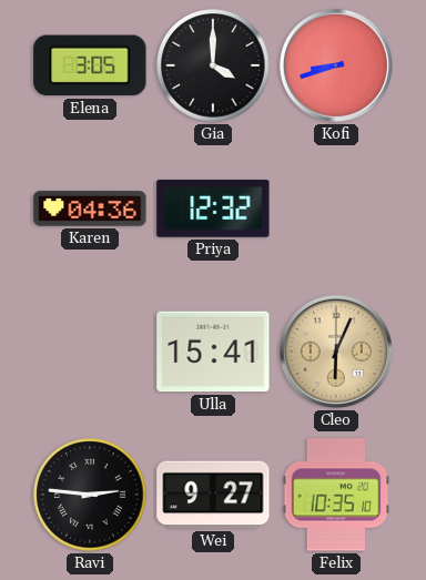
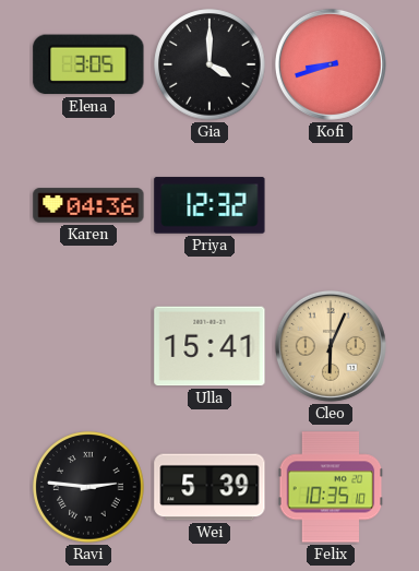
Wei: 9:27 -> 5:39 (209, 487)
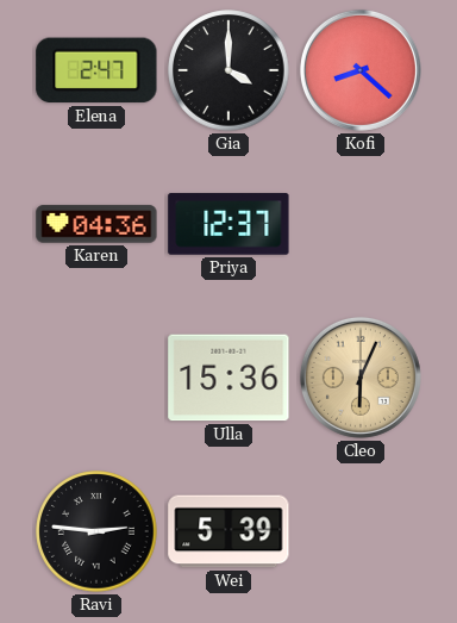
Elena: 3:05 -> 2:47 (96, 70)
Kofi: 8:42 -> 8:22 (361, 70)
Priya: 12:32 -> 12:37 (228, 224)
Ulla: 15:41 -> 15:36 (228, 378)
Felix: 10:35 -> none (331, 487)
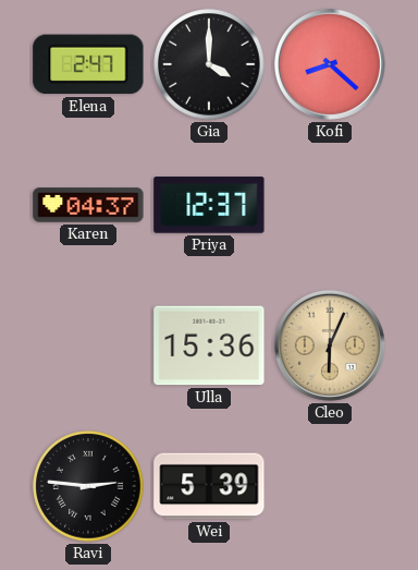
Karen: 04:36 -> 04:37 (88, 205)
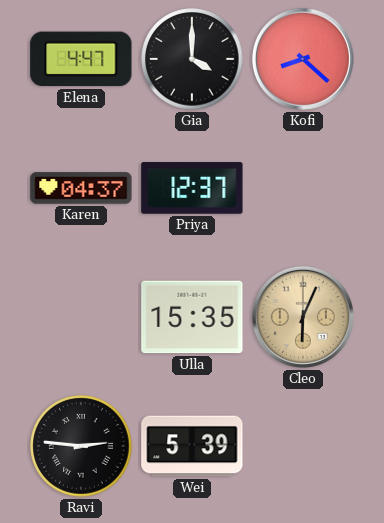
Elena: 2:47 -> 4:47 (81, 59)
Ulla: 15:36 -> 15:35 (192, 317)
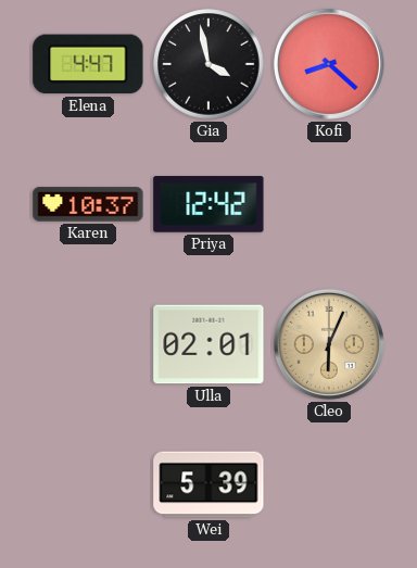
Gia: 4:00 -> 3:58 (208, 64)
Karen: 04:37 -> 10:37 (88, 204)
Priya: 12:37 -> 12:42 (208, 204)
Ulla: 15:35 -> 02:01 (208, 344)
Ravi: 2:46 -> none (81, 446)
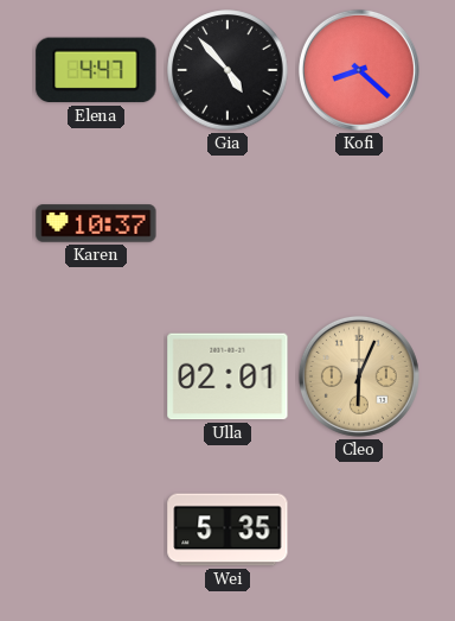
Gia: 3:58 -> 4:53 (227, 70)
Priya: 12:42 -> none (208, 204)
Wei: 5:39 -> 5:35 (227, 530)
